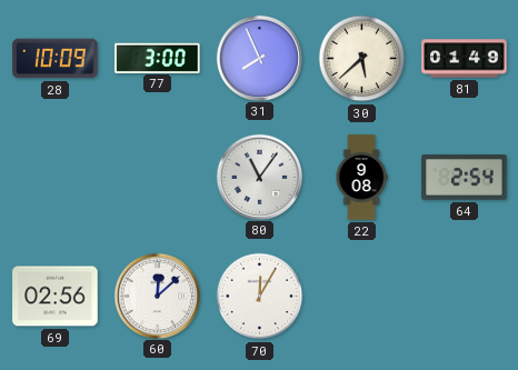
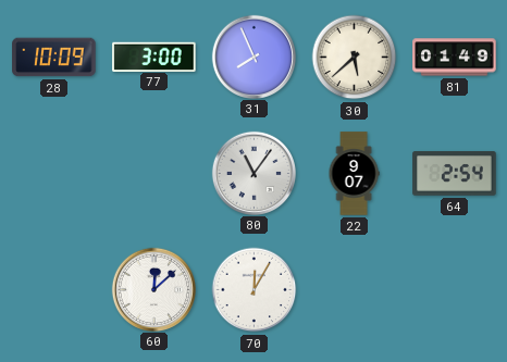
22: 9:08 -> 9:07 (354, 174)
69: 02:56 -> none (56, 297)
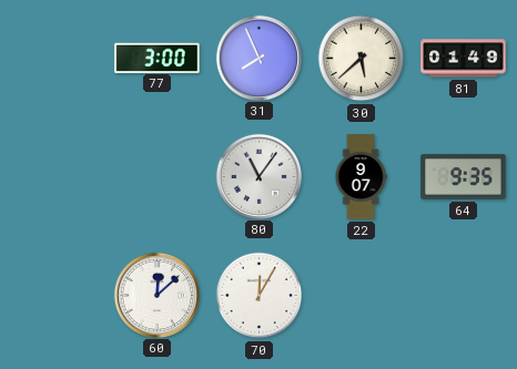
28: 10:09 -> none (54, 58)
64: 2:54 -> 9:35 (464, 177)
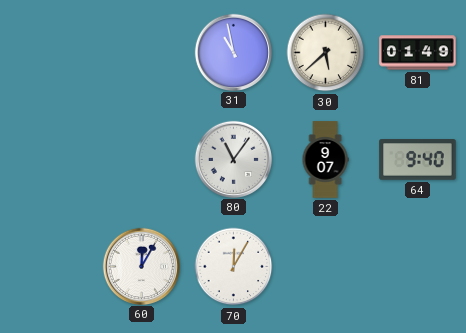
77: 3:00 -> none (158, 58)
31: 7:56 -> 10:58 (233, 52)
64: 9:35 -> 9:40 (418, 160)
60: 12:08 -> 12:05 (141, 266)
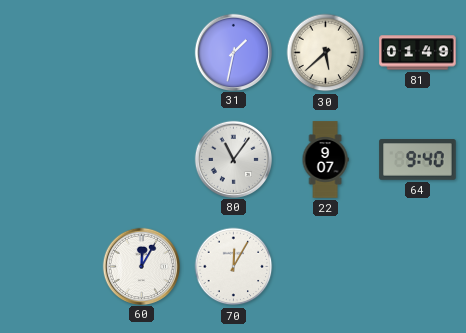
31: 10:58 -> 1:32 (233, 52)
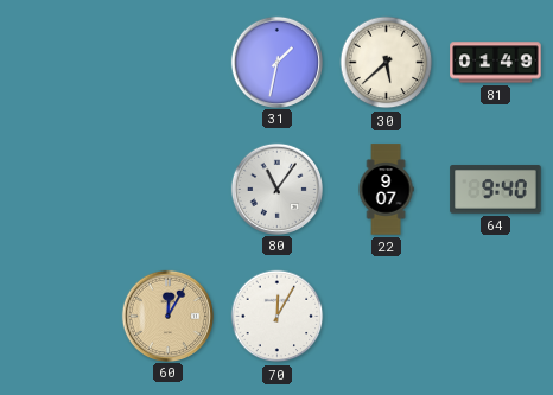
60 dial: white -> champagne (167, 316)
